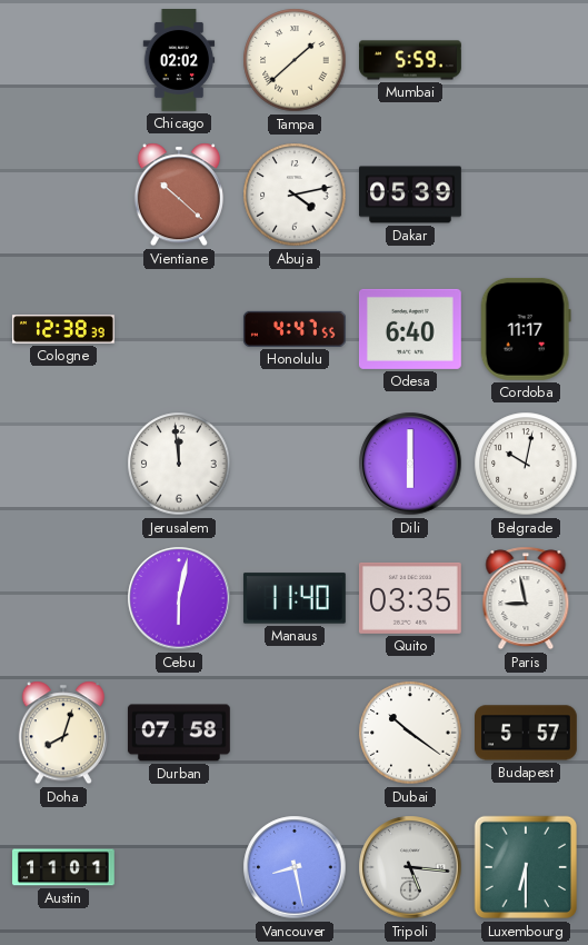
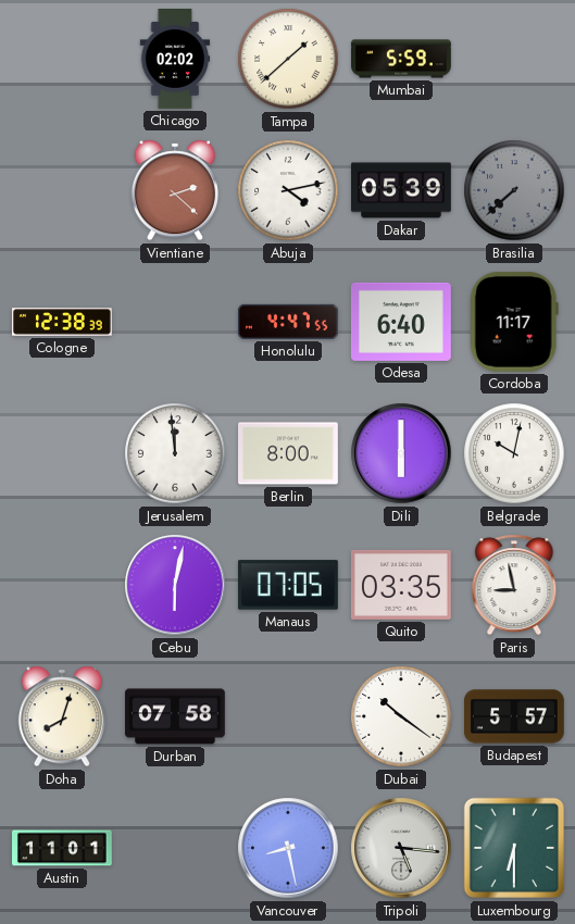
Vientiane: 10:22 -> 2:22 (175, 190)
Brasilia: none -> 7:38 (514, 190)
Berlin: none -> 8:00 (289, 453)
Manaus: 11:40 -> 07:05 (288, 585)
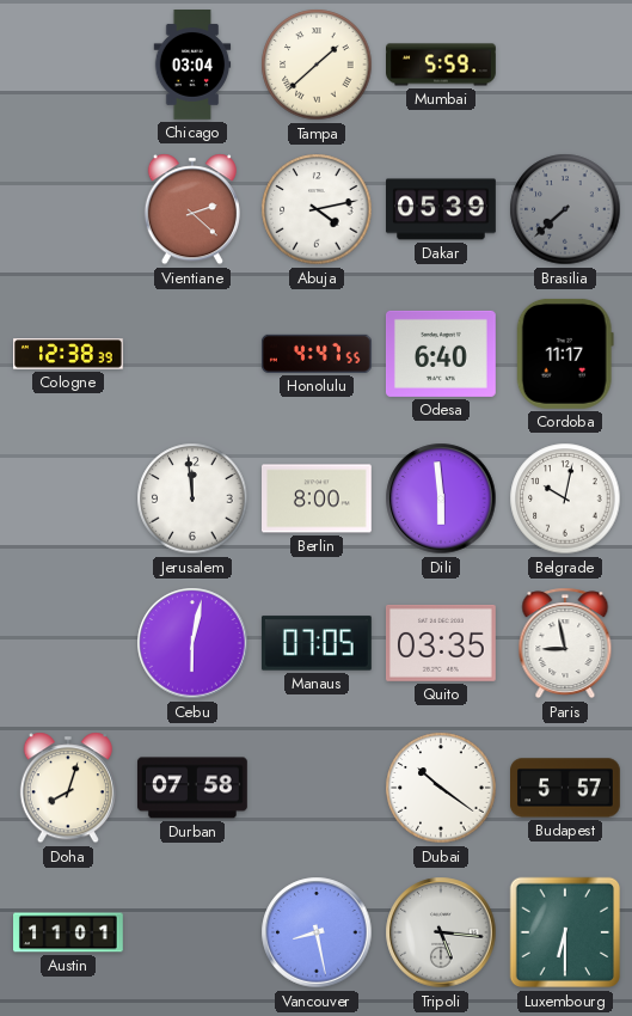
Chicago: 02:02 -> 03:04 (192, 66)
Dili: 6:00 -> 5:59 (441, 498)
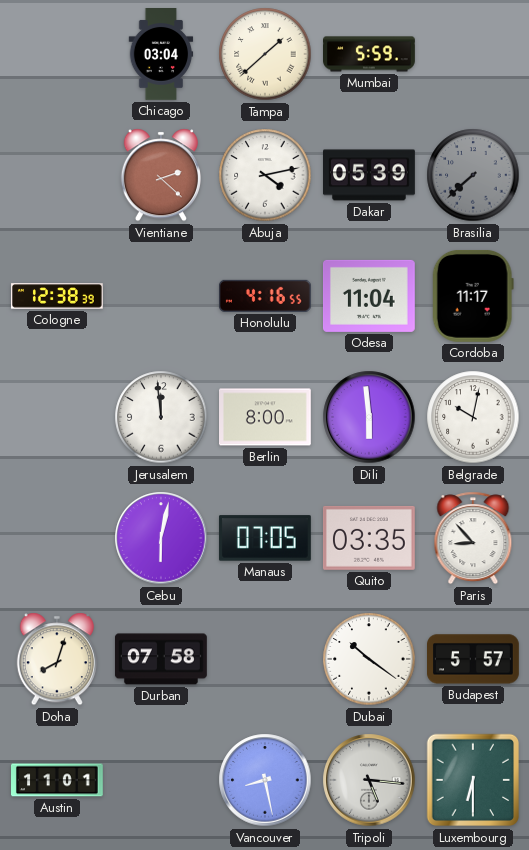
Honolulu: 4:47 -> 4:16 (265, 296)
Odesa: 6:40 -> 11:04 (369, 296)
Paris: 8:58 -> 8:53 (473, 538)
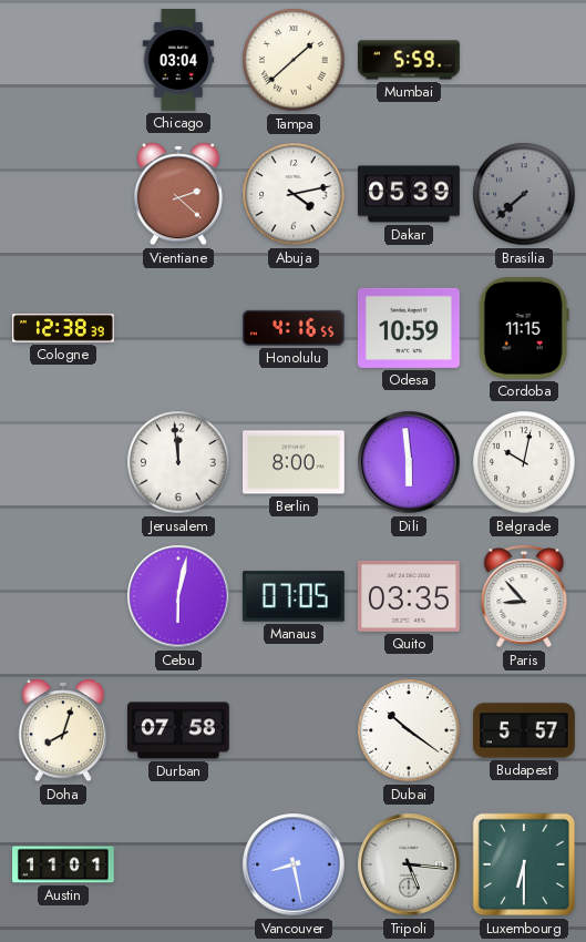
Odesa: 11:04 -> 10:59 (409, 328)
Cordoba: 11:17 -> 11:15 (524, 328)
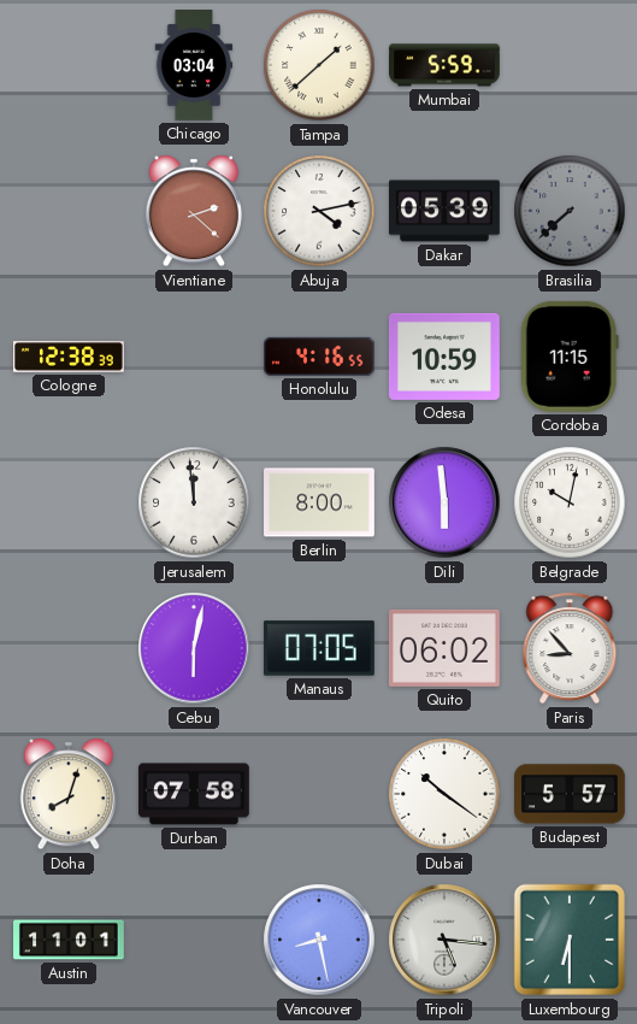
Quito: 03:35 -> 06:02 (444, 648)
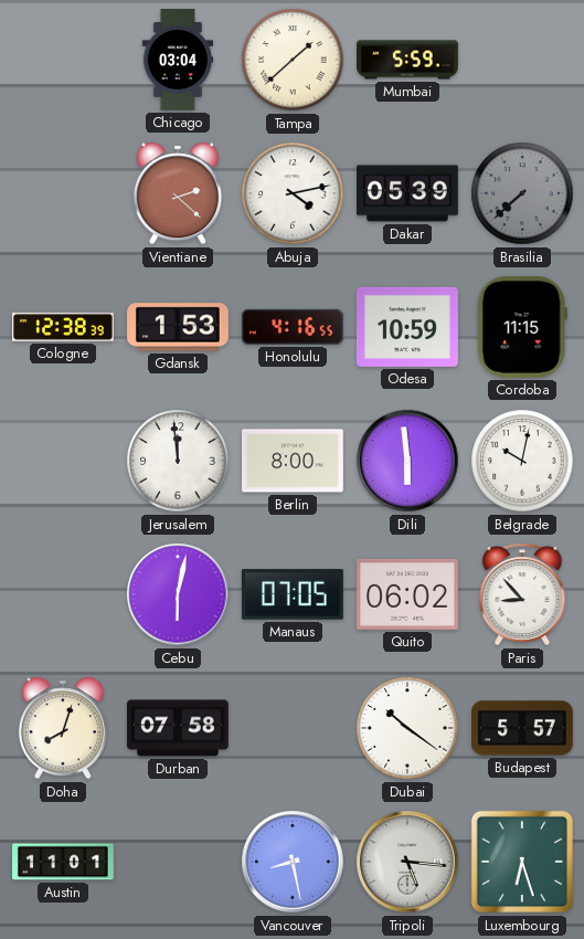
Gdansk: none -> 1:53 (179, 327)
Luxembourg: 6:30 -> 6:27 (522, 862)
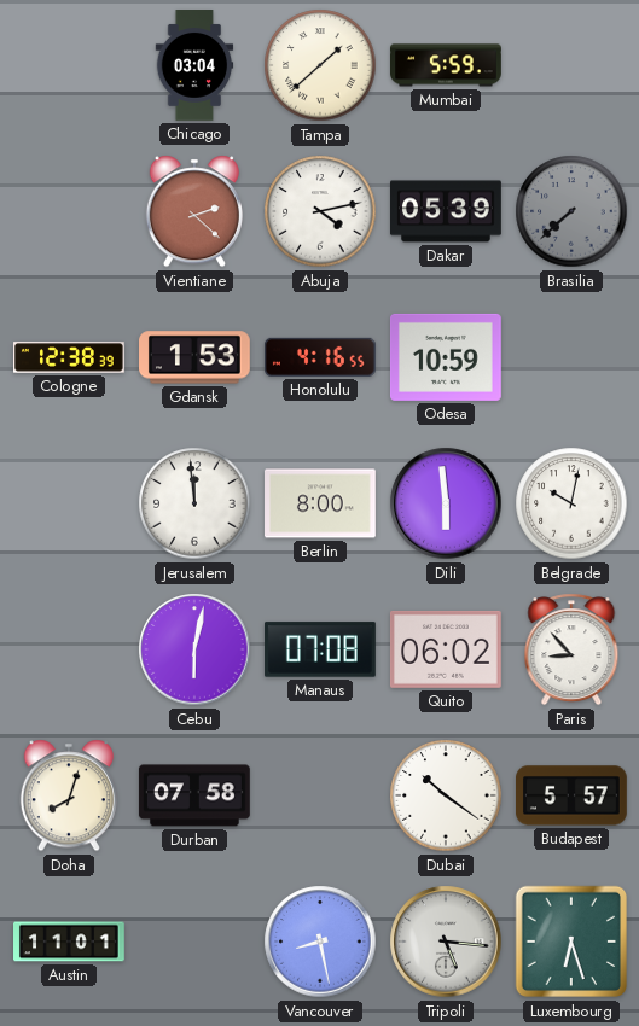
Cordoba: 11:15 -> none (522, 327)
Manaus: 07:05 -> 07:08 (320, 649)
